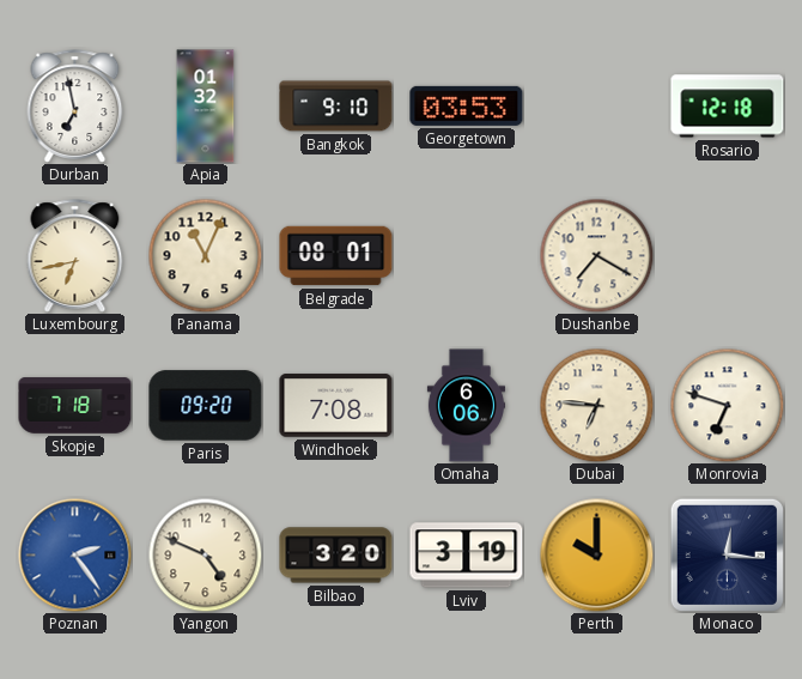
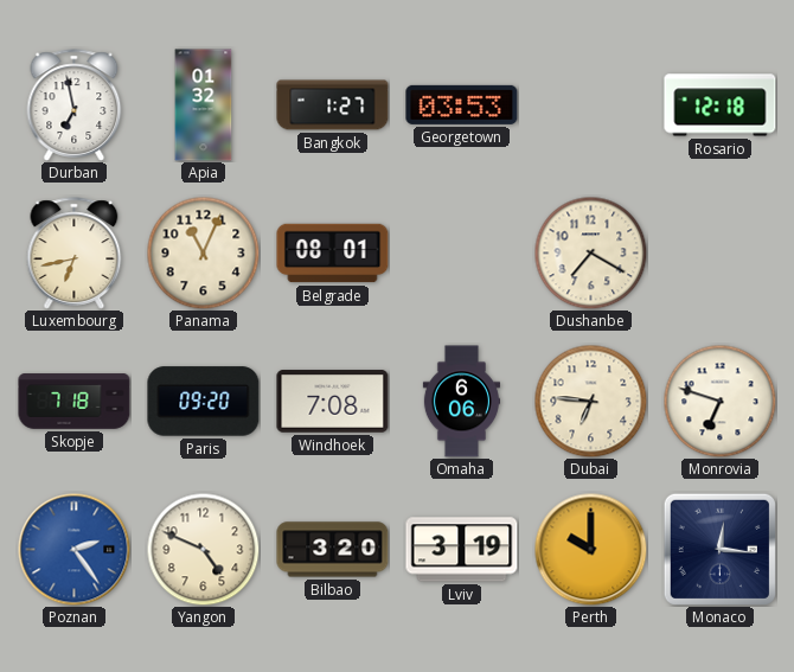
Bangkok: 9:10 -> 1:27 (333, 105)
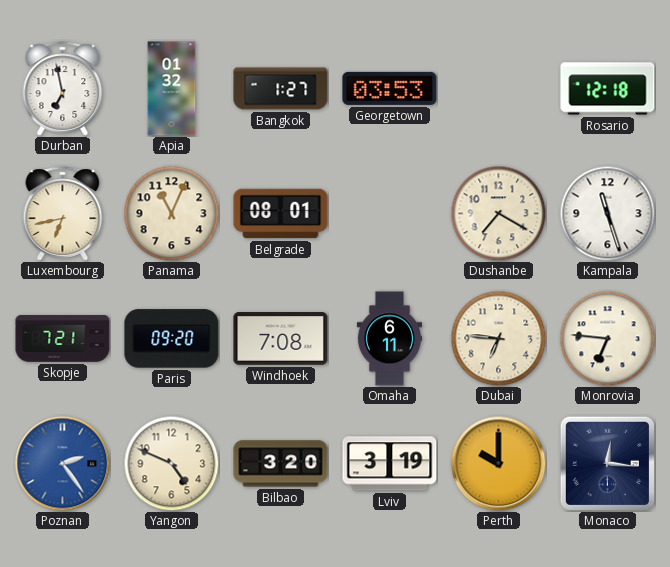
Kampala: none -> 11:27 (607, 213)
Skopje: 7:18 -> 7:21 (63, 339)
Omaha: 6:06 -> 6:11 (389, 339)
Monrovia: 6:48 -> 6:46 (607, 338)
